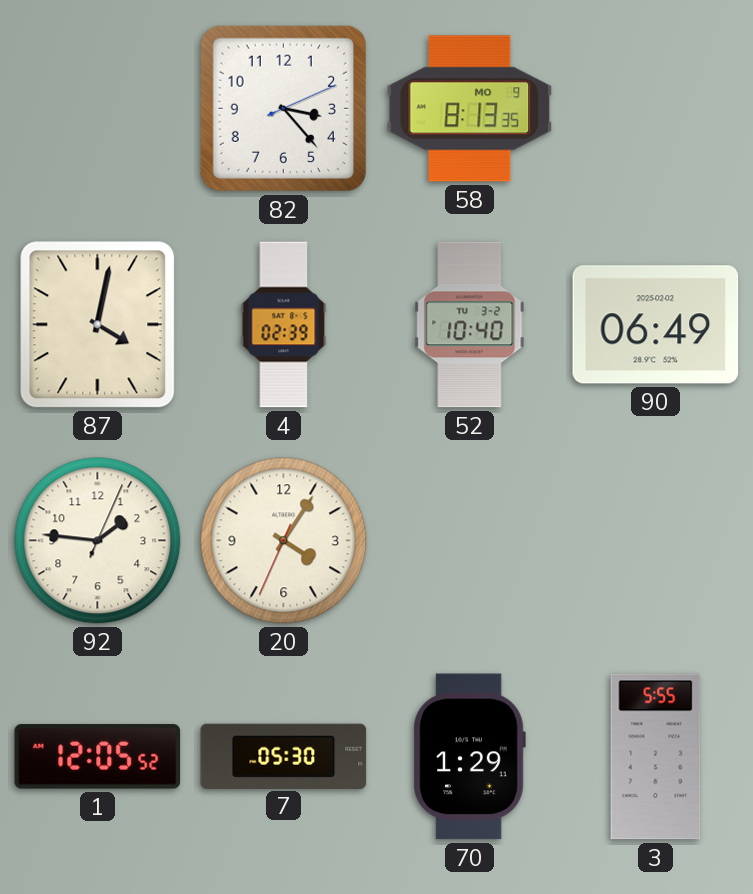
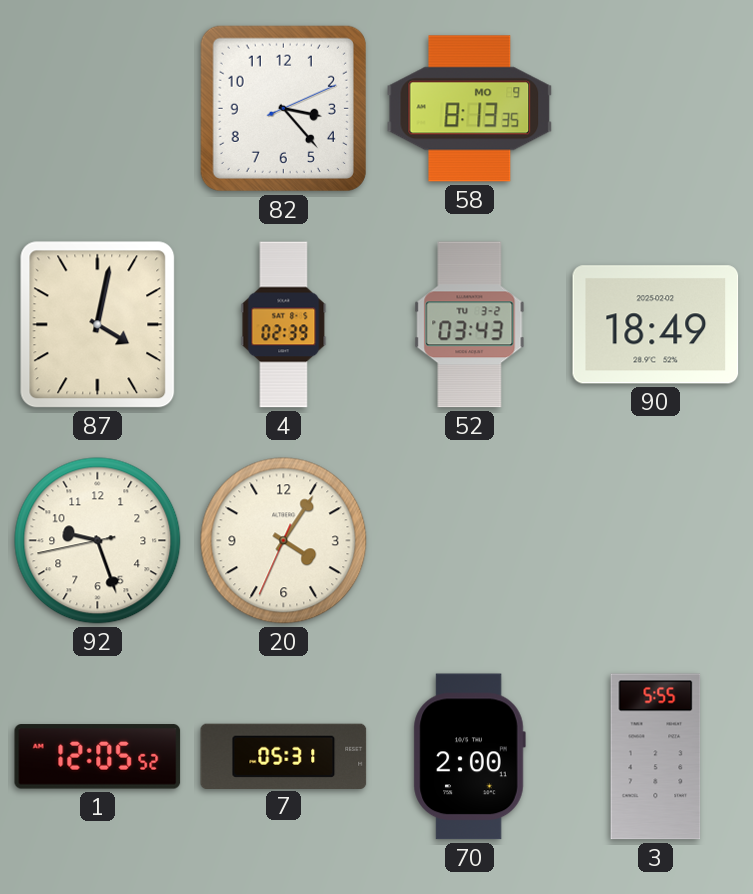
52: 10:40 -> 03:43 (470, 325)
90: 06:49 -> 18:49 (656, 325)
92: 1:46 -> 9:26 (98, 541)
7: 05:30 -> 05:31 (284, 756)
70: 1:29 -> 2:00 (469, 757)
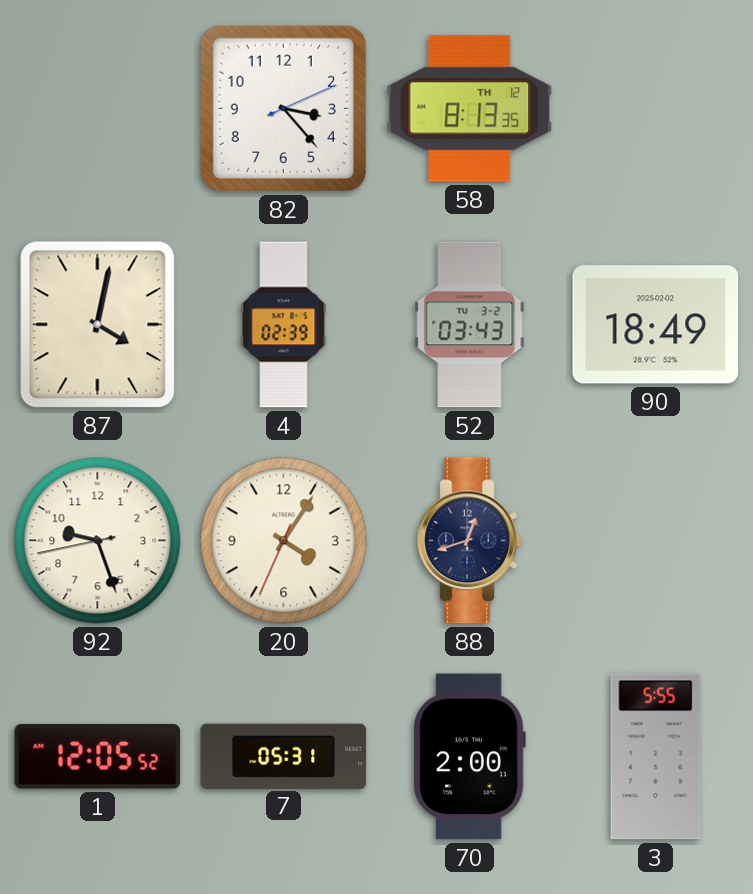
58 date: MO 9 -> TH 12 (470, 109)
88: none -> 12:42 (470, 541)
